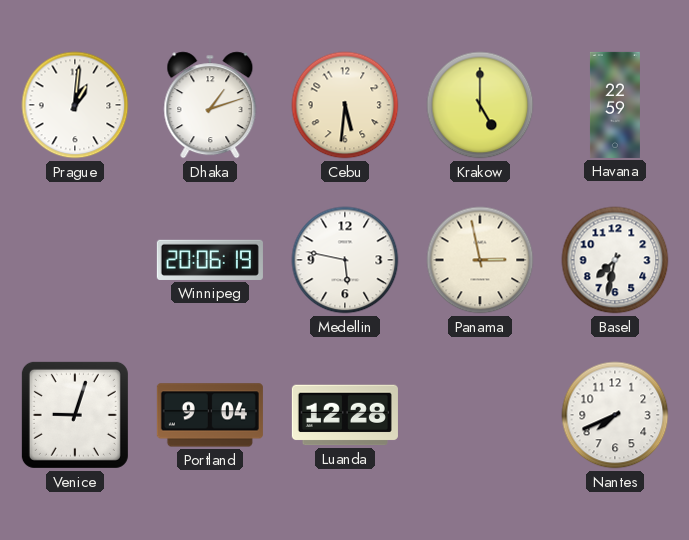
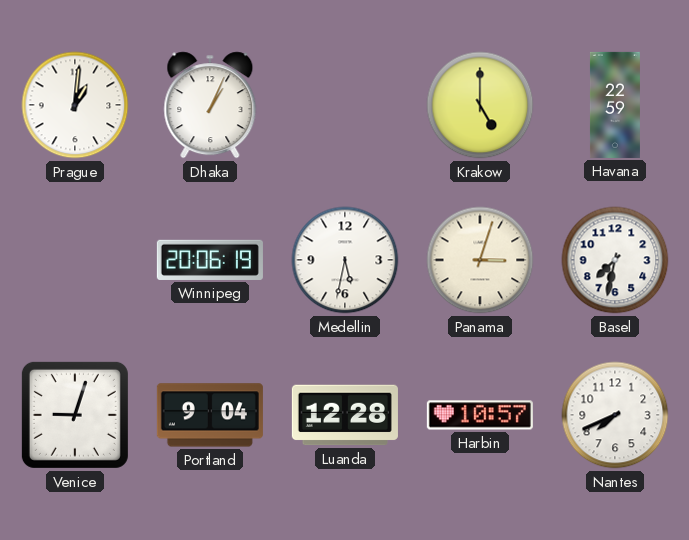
Dhaka: 1:12 -> 1:04 (210, 105)
Cebu: 5:31 -> none (345, 105)
Medellin: 5:47 -> 5:32 (345, 260)
Panama: 2:58 -> 3:03 (480, 260)
Harbin: none -> 10:57 (480, 415)
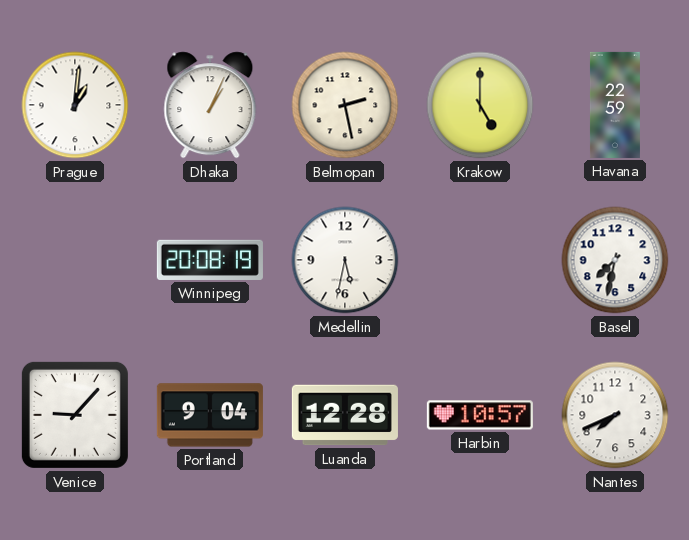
Belmopan: none -> 2:28 (345, 105)
Winnipeg: 20:06 -> 20:08 (210, 260)
Panama: 3:03 -> none (480, 260)
Venice: 9:03 -> 9:07 (75, 415)
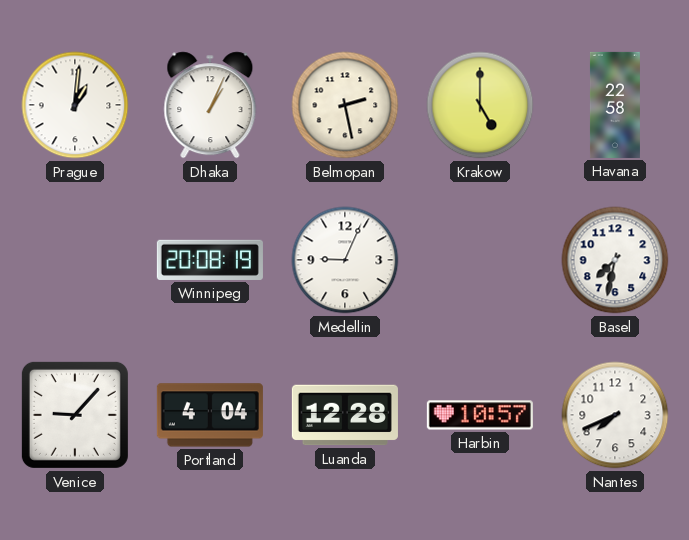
Havana: 22:59 -> 22:58 (615, 105)
Medellin: 5:32 -> 9:04 (345, 260)
Portland: 9:04 -> 4:04 (210, 415)
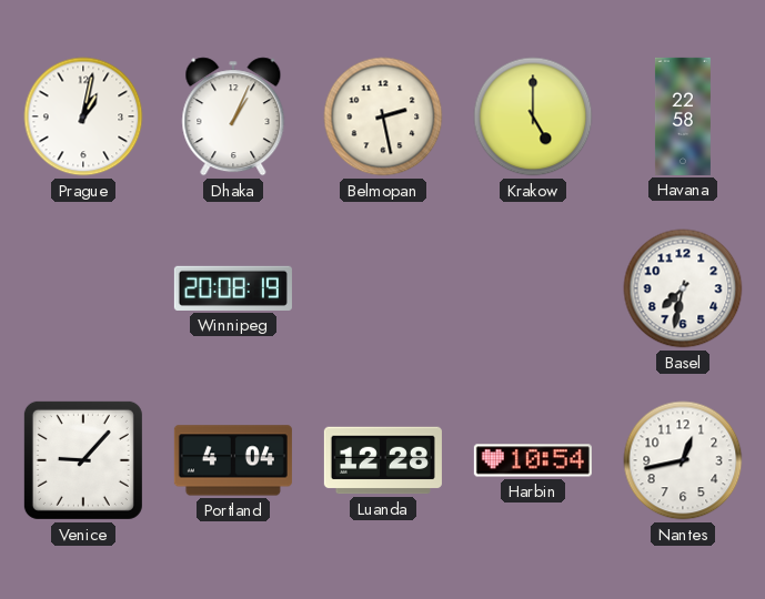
Prague: 1:01 -> 1:02 (83, 116)
Medellin: 9:04 -> none (345, 260)
Harbin: 10:57 -> 10:54 (533, 460)
Nantes: 7:41 -> 12:43 (683, 460)
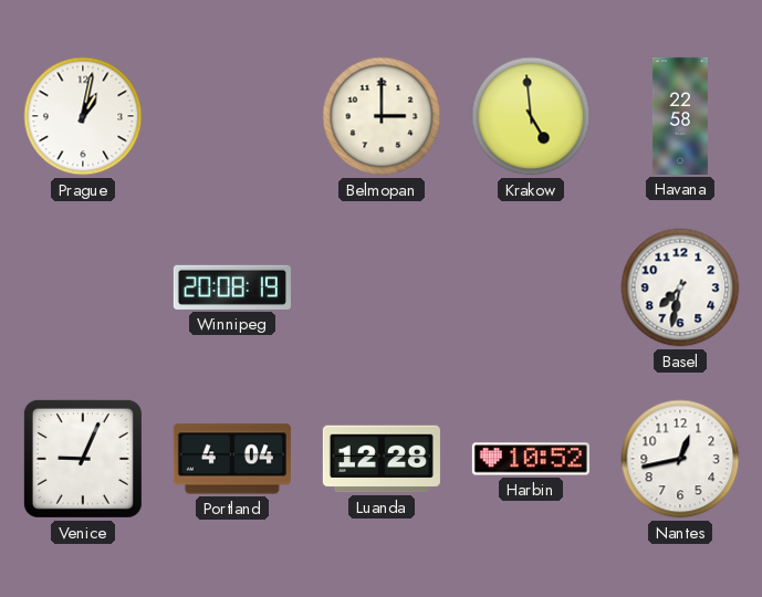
Dhaka: 1:04 -> none (233, 116)
Belmopan: 2:28 -> 3:00 (382, 116)
Krakow: 5:00 -> 4:59 (531, 116)
Venice: 9:07 -> 9:04 (83, 459)
Harbin: 10:54 -> 10:52 (531, 459)
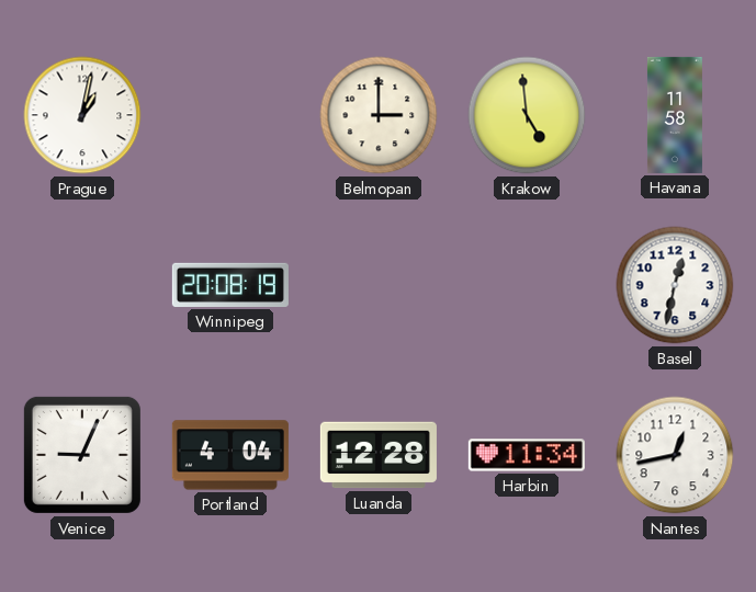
Havana: 22:58 -> 11:58 (675, 115)
Basel: 7:32 -> 12:32 (675, 285)
Harbin: 10:52 -> 11:34 (527, 455)
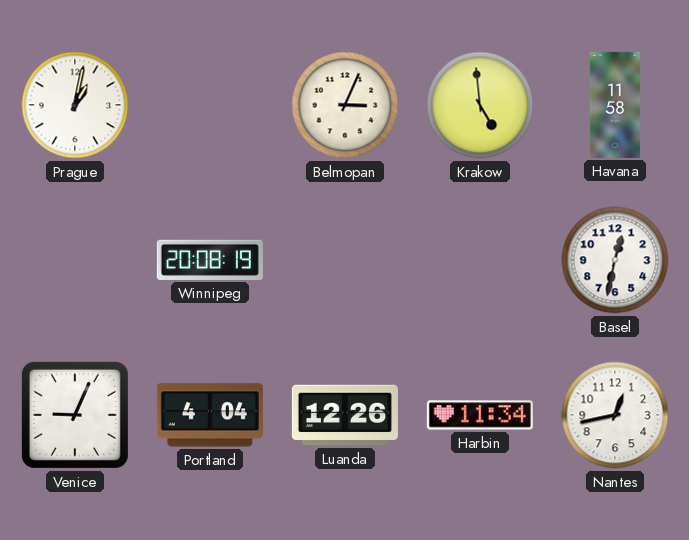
Belmopan: 3:00 -> 3:04 (345, 105)
Luanda: 12:28 -> 12:26 (345, 415)
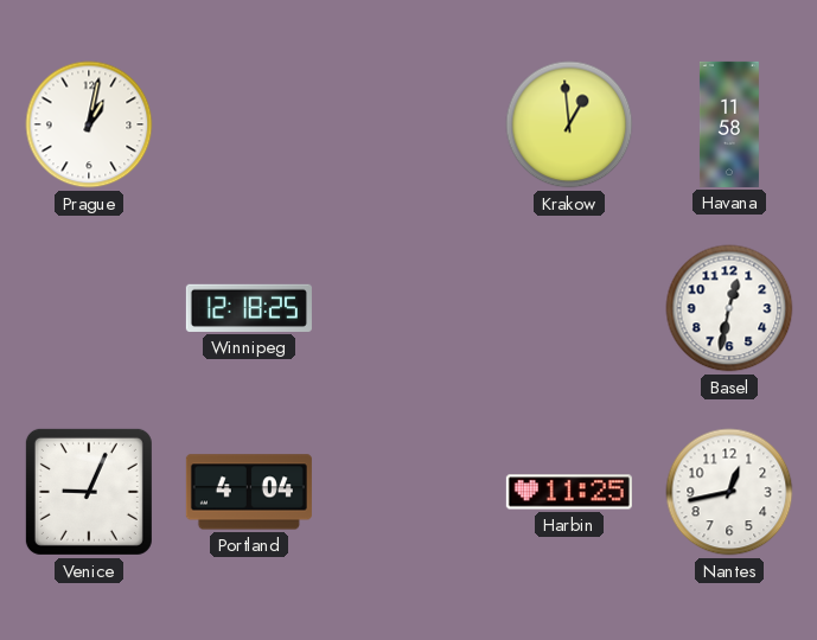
Belmopan: 3:04 -> none (345, 105)
Krakow: 4:59 -> 12:59 (569, 124)
Winnipeg: 20:08 -> 12:18 (249, 308)
Luanda: 12:26 -> none (345, 415)
Harbin: 11:34 -> 11:25 (569, 492)
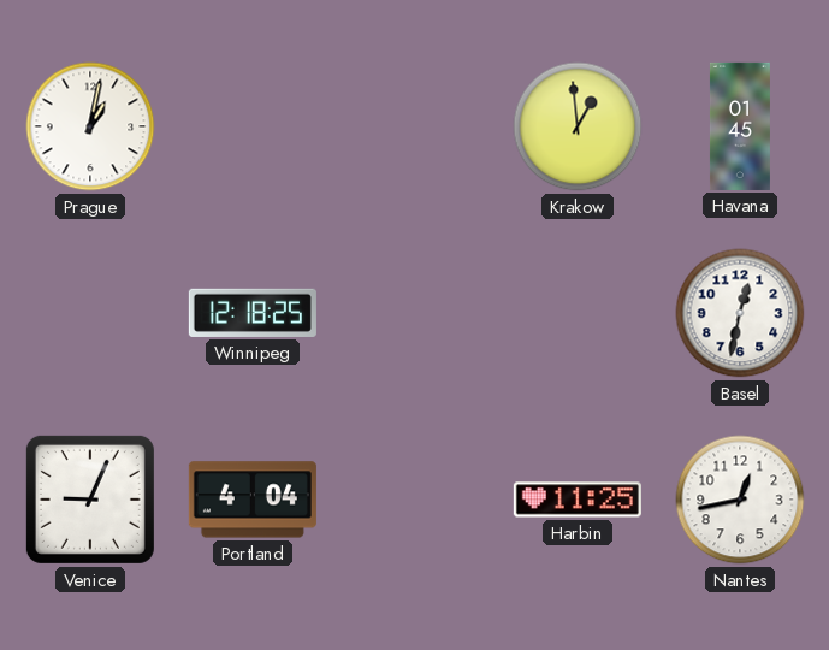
Havana: 11:58 -> 01:45 (740, 126)
